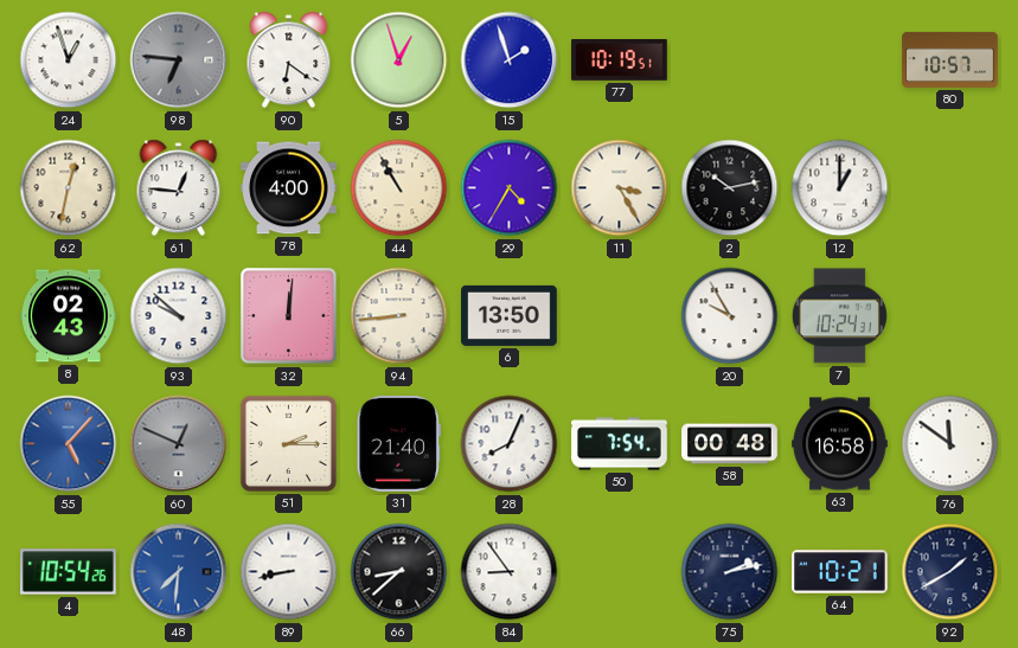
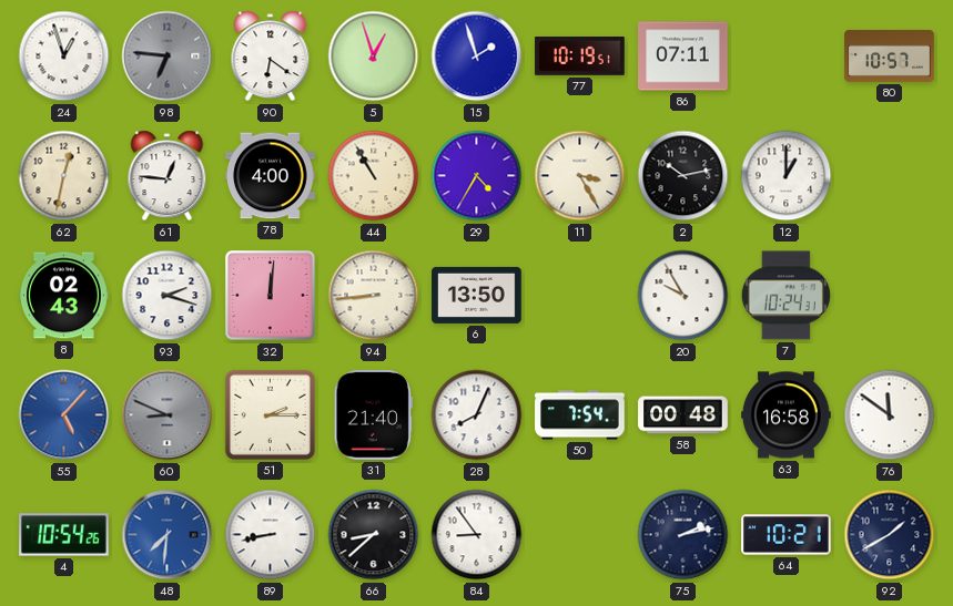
86: none -> 07:11 (683, 57)
93: 9:52 -> 2:18 (168, 296)
60: 12:49 -> 8:49 (168, 415)
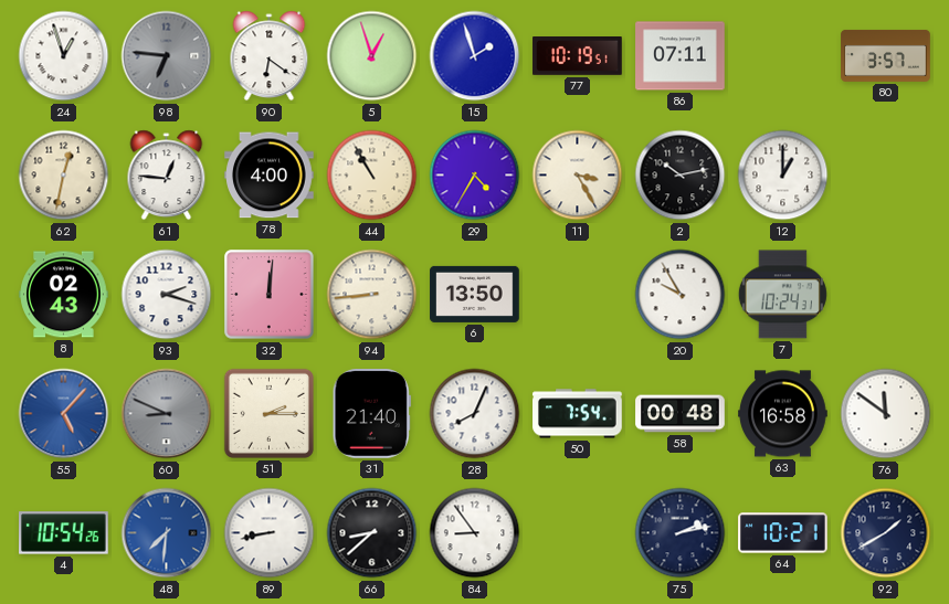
80: 10:57 -> 3:57 (886, 56)
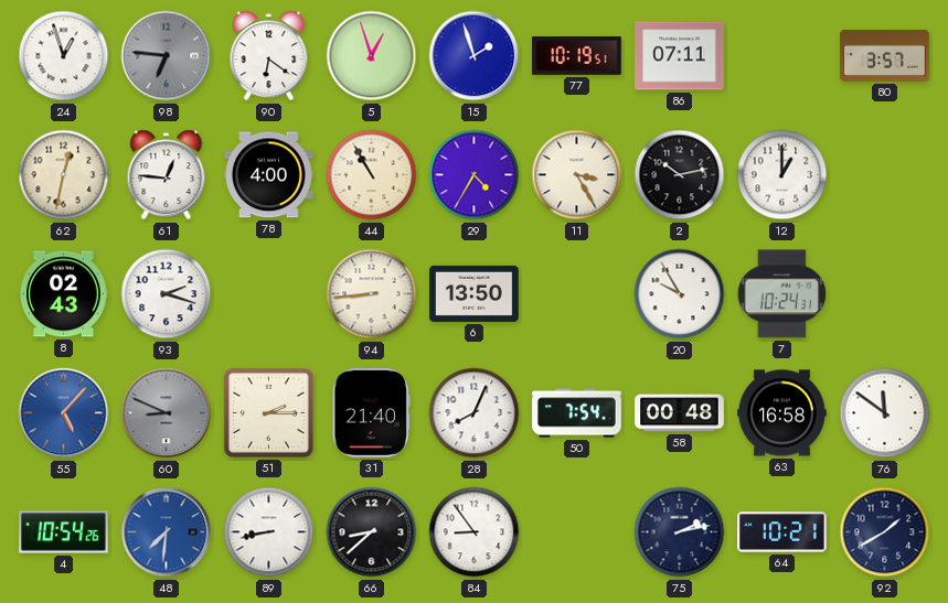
32: 12:01 -> none (270, 295)
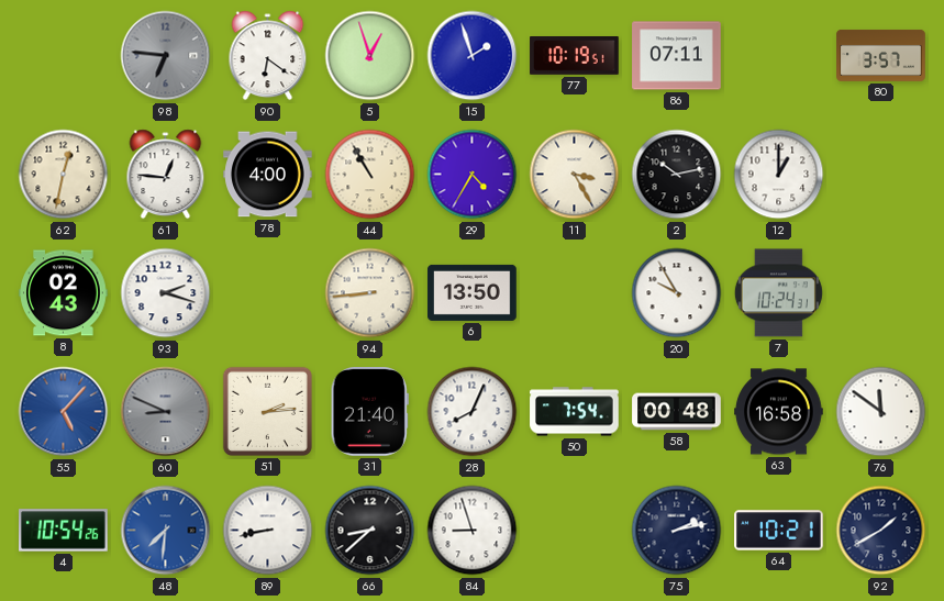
24: 12:57 -> none (64, 56)
51: 2:15 -> 2:14 (267, 411)
84: 8:54 -> 8:57 (473, 531)
